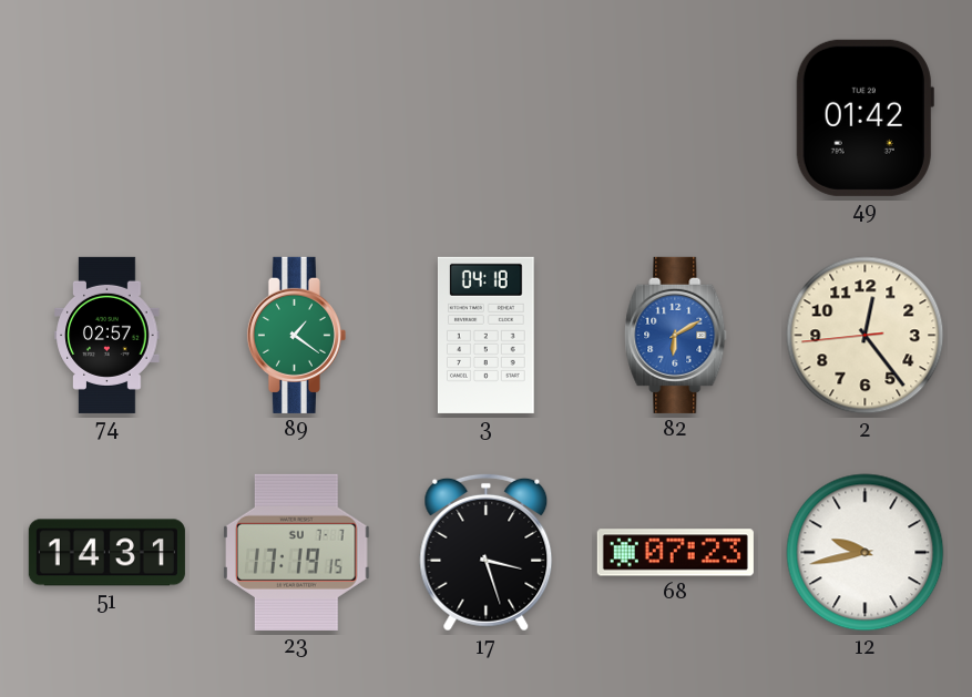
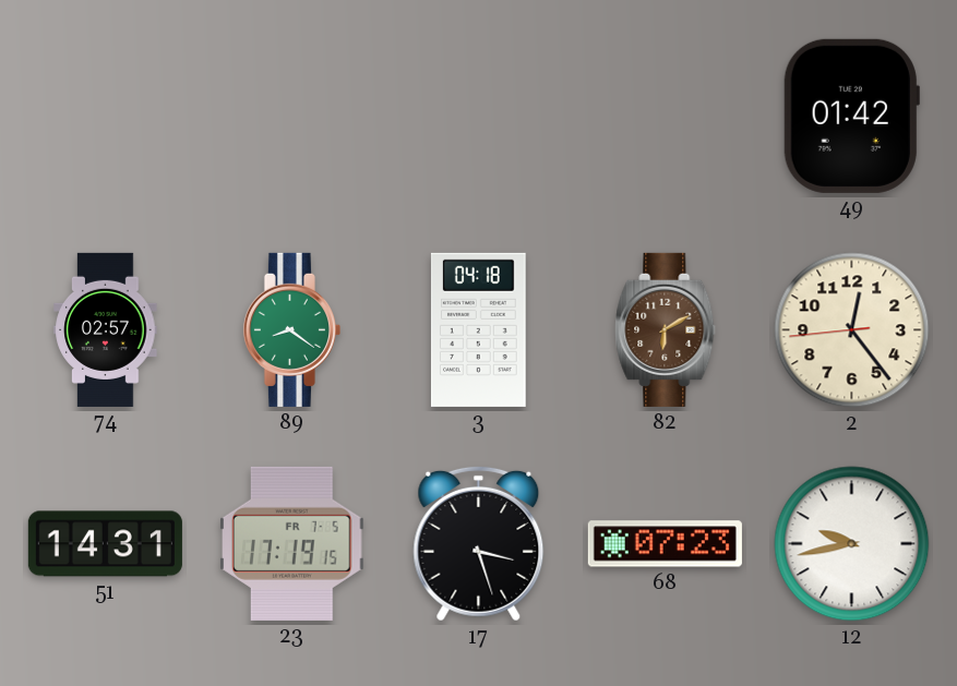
89: 1:21 -> 8:21 (291, 329)
82 dial: blue -> brown (666, 329)
23 date: SU 7-7 -> FR 7-5 (292, 543)
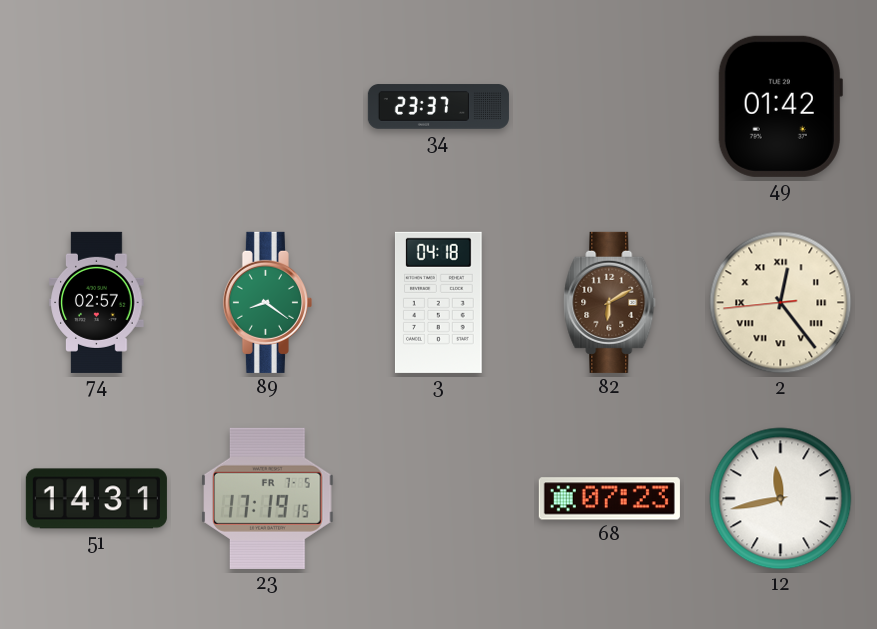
34: none -> 23:37 (438, 107)
2 numerals: Arabic -> Roman (781, 303)
17: 3:27 -> none (479, 543)
12: 9:43 -> 11:43 (781, 499)
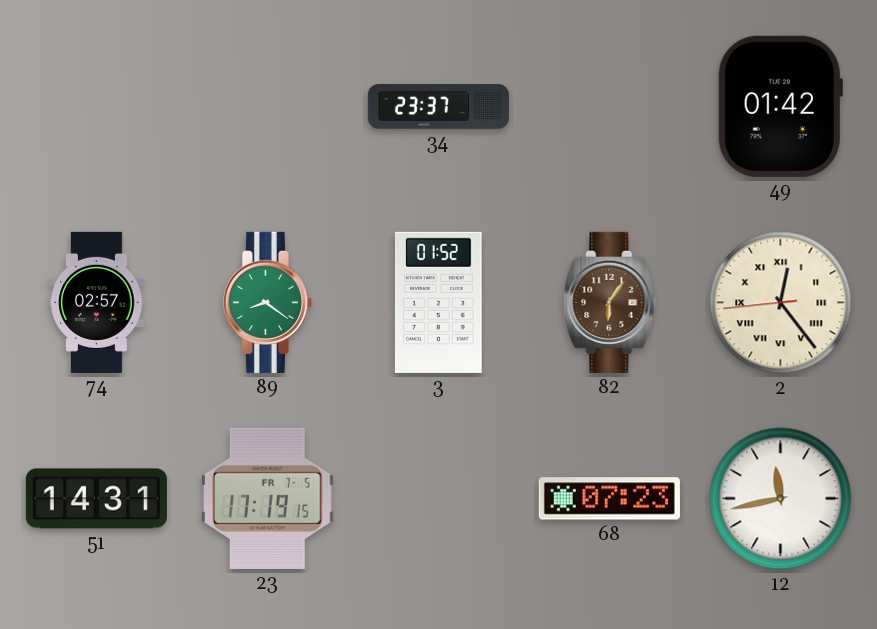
3: 04:18 -> 01:52 (438, 302)
82: 6:10 -> 6:06 (610, 302)
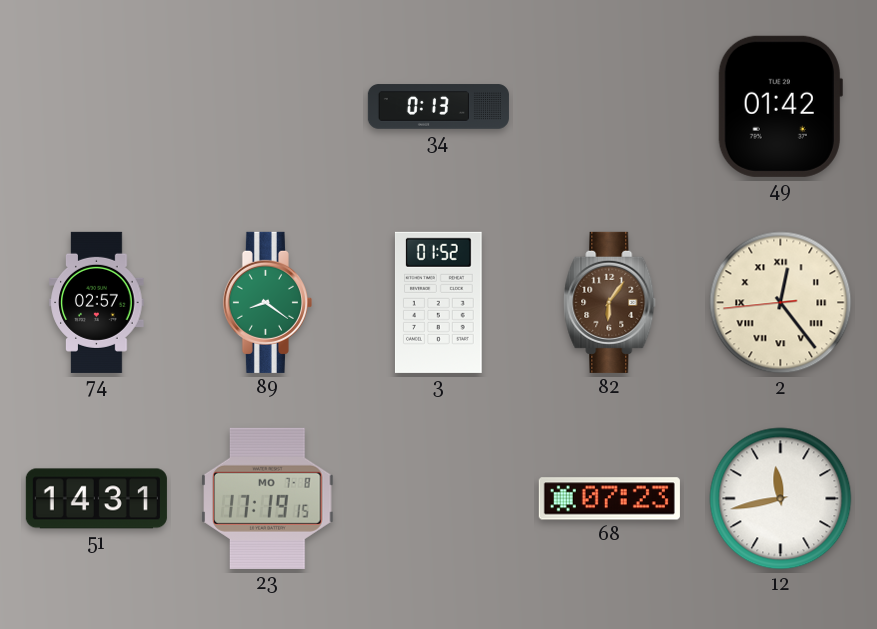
34: 23:37 -> 0:13 (438, 107)
23 date: FR 7-5 -> MO 7-8 (268, 498)
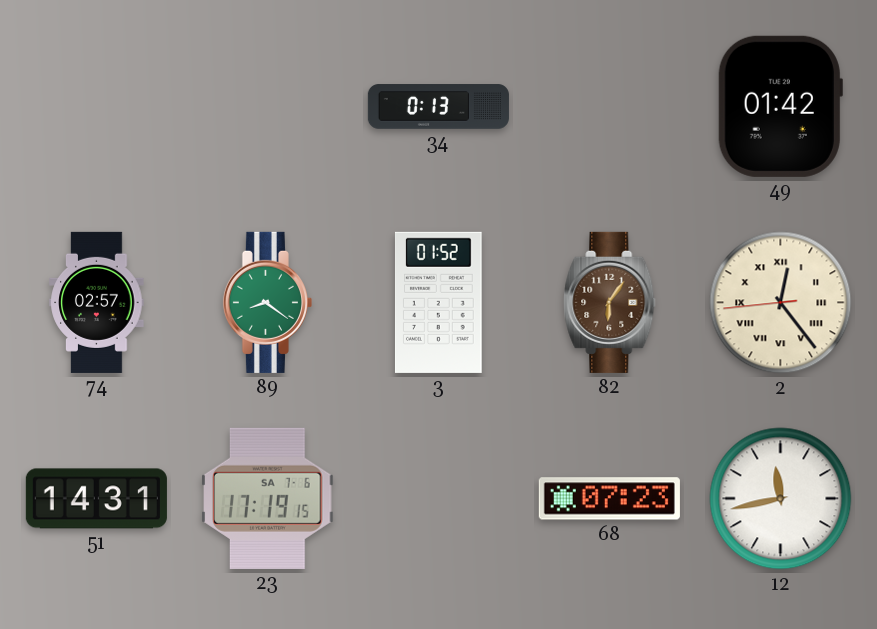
23 date: MO 7-8 -> SA 7-6 (268, 498)
